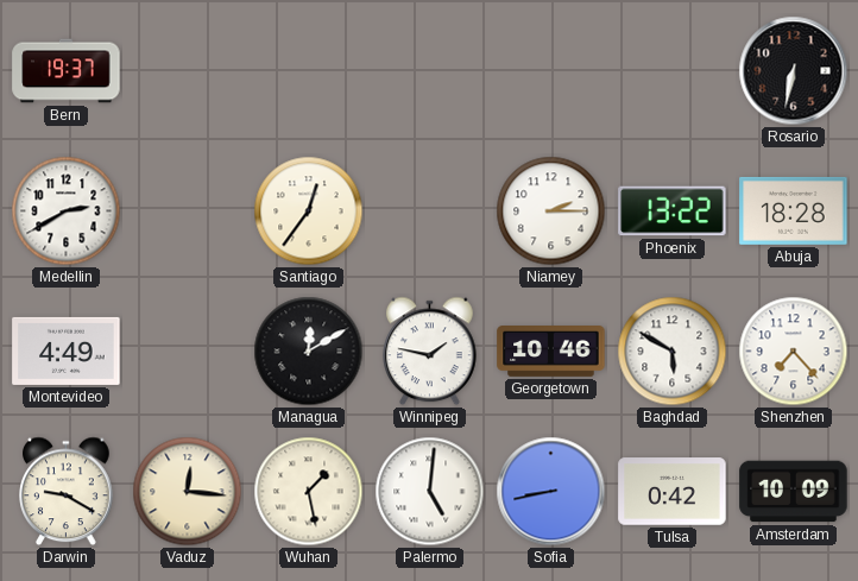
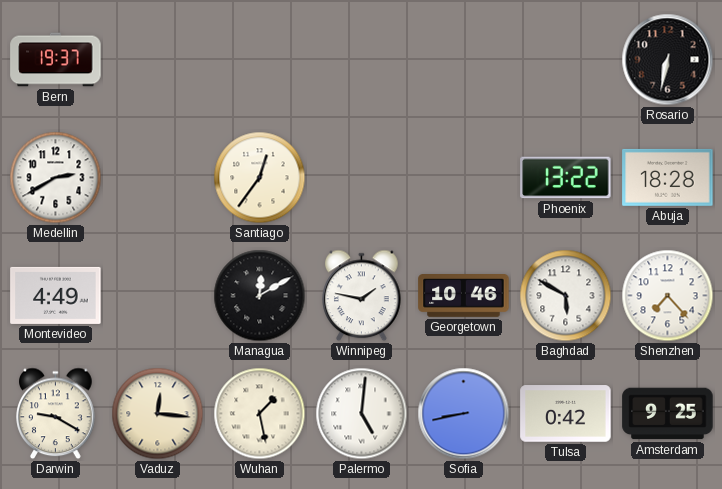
Niamey: 2:15 -> none (551, 211)
Amsterdam: 10:09 -> 9:25 (668, 414)
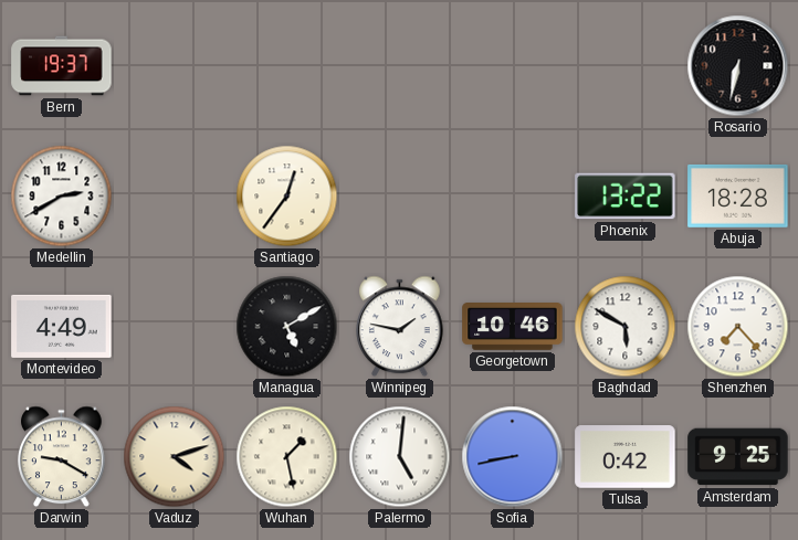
Managua: 12:10 -> 5:10 (287, 327)
Vaduz: 12:16 -> 4:12 (175, 457)
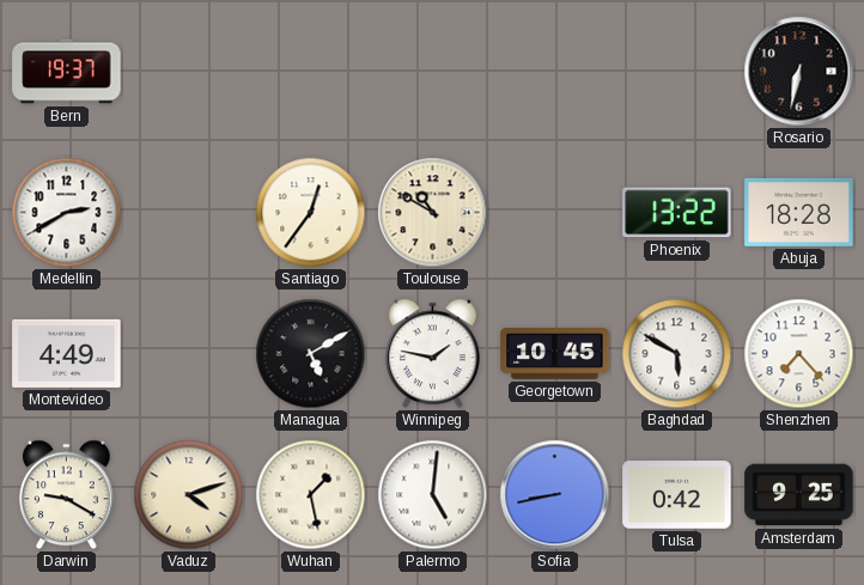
Toulouse: none -> 10:50 (433, 213)
Georgetown: 10:46 -> 10:45 (555, 354)
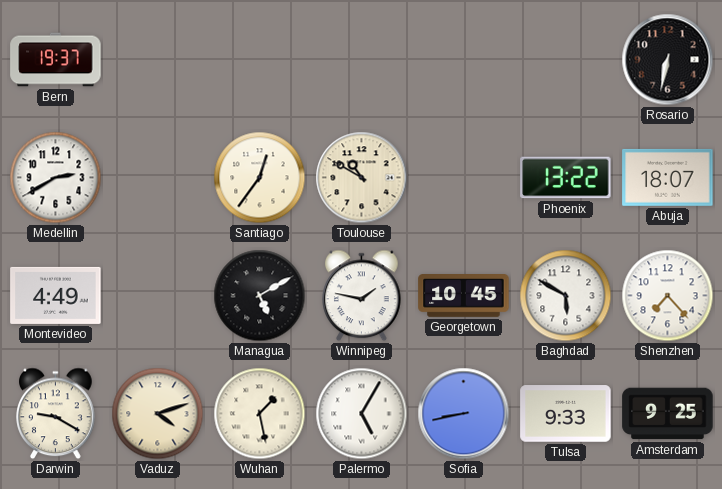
Abuja: 18:28 -> 18:07 (668, 177)
Palermo: 5:01 -> 5:05 (362, 414)
Tulsa: 0:42 -> 9:33 (566, 414)
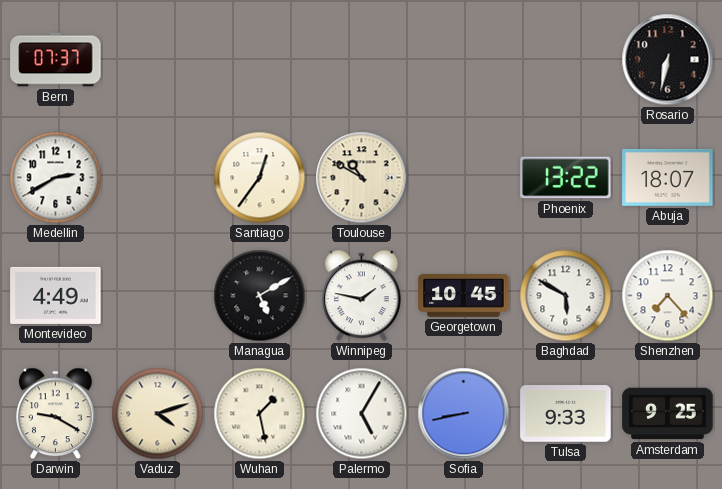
Bern: 19:37 -> 07:37 (56, 60)
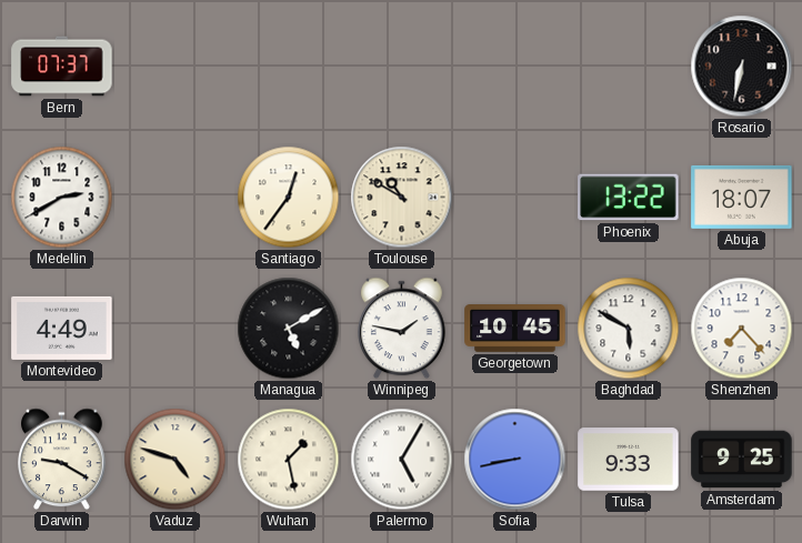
Vaduz: 4:12 -> 4:48 (176, 460)
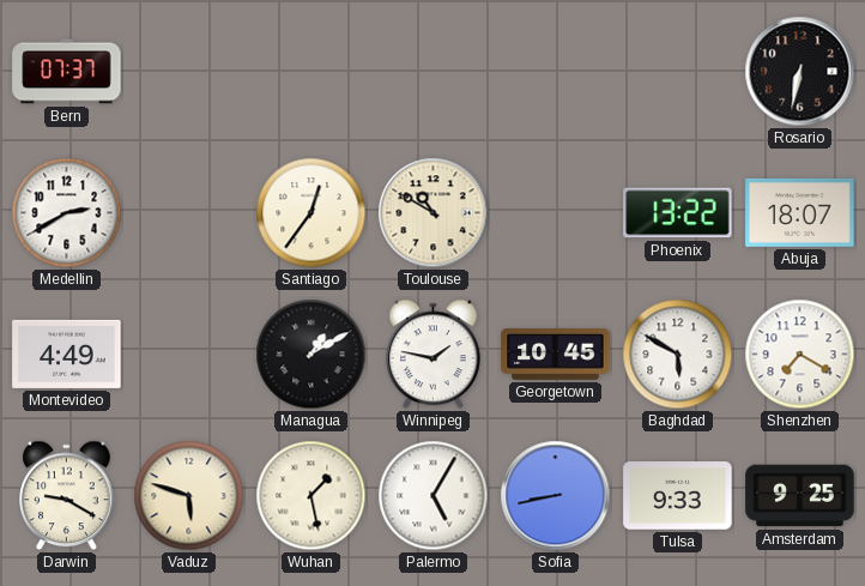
Managua: 5:10 -> 1:10 (311, 355)
Shenzhen: 7:23 -> 7:20 (800, 355)
Vaduz: 4:48 -> 5:48 (189, 496)
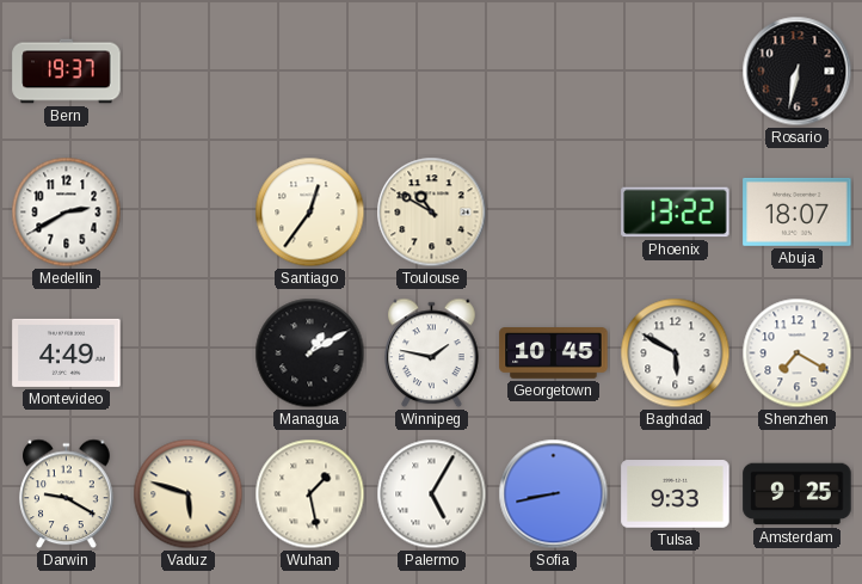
Bern: 07:37 -> 19:37 (67, 72)
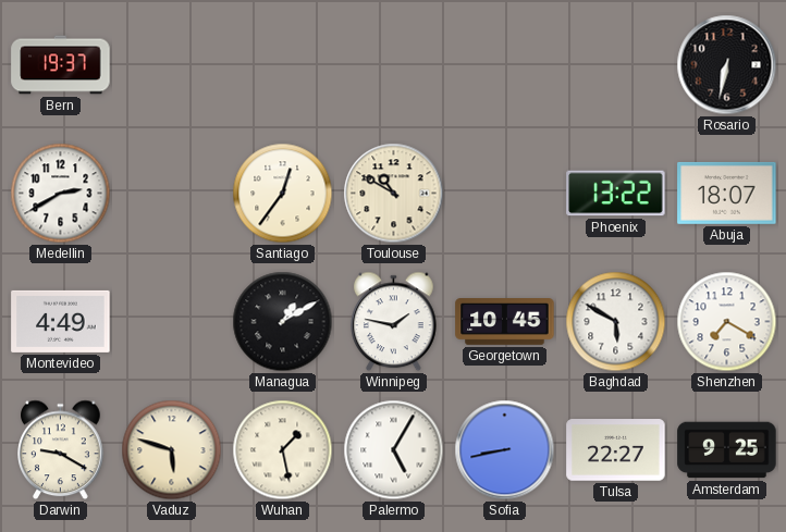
Tulsa: 9:33 -> 22:27 (616, 450)
